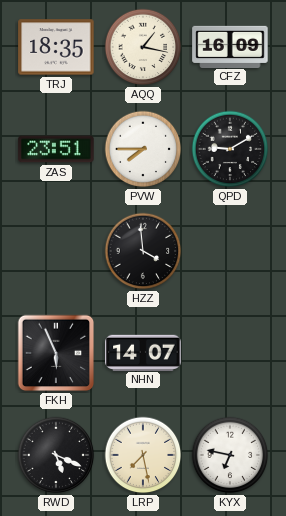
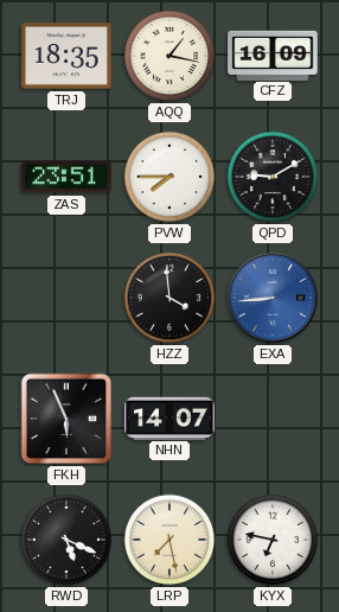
EXA: none -> 8:44 (273, 298)
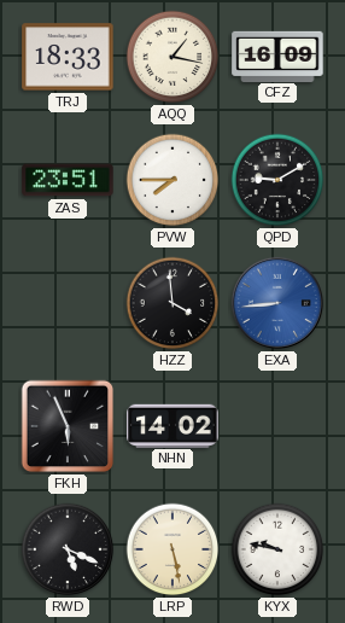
TRJ: 18:35 -> 18:33 (68, 57)
NHN: 14:07 -> 14:02 (172, 425)
LRP: 7:28 -> 5:28 (172, 549)
KYX: 6:47 -> 9:47 (277, 549)
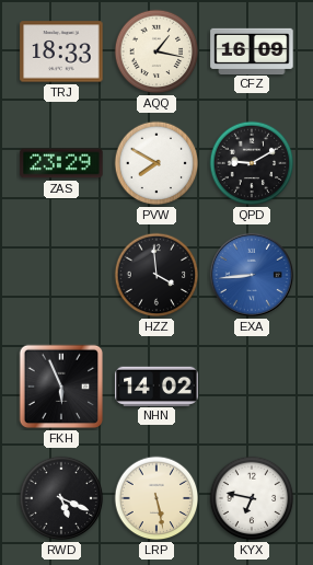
ZAS: 23:51 -> 23:29 (61, 163)
PVW: 7:45 -> 7:50 (156, 163)
KYX: 9:47 -> 6:47 (252, 498)
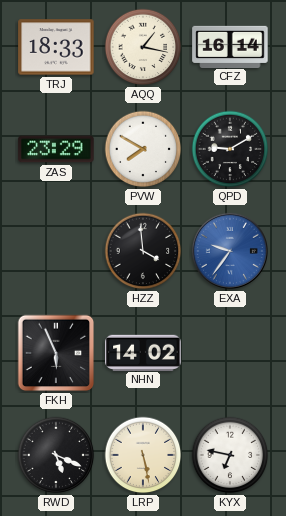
CFZ: 16:09 -> 16:14 (230, 46)
EXA: 8:44 -> 9:36 (230, 251)
